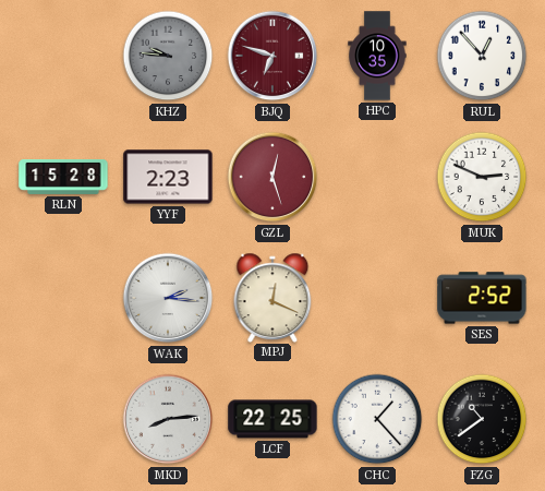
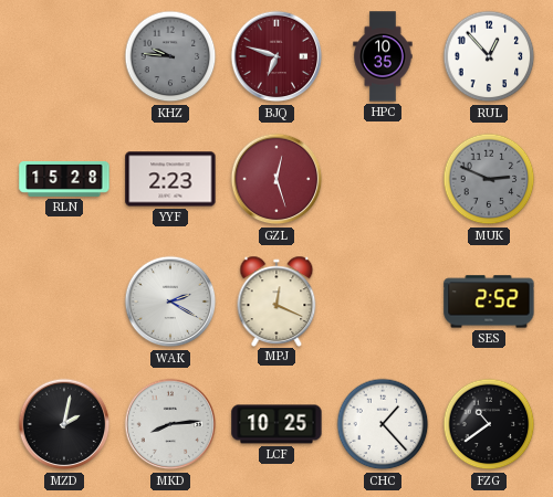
MUK dial: white -> grey (489, 179)
WAK: 2:16 -> 2:20 (170, 302)
MZD: none -> 2:02 (64, 424)
LCF: 22:25 -> 10:25 (276, 424)
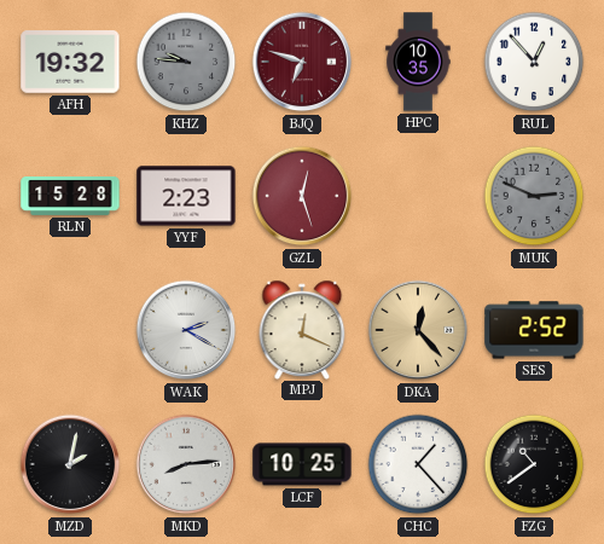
AFH: none -> 19:32 (70, 62)
DKA: none -> 12:23 (418, 330)
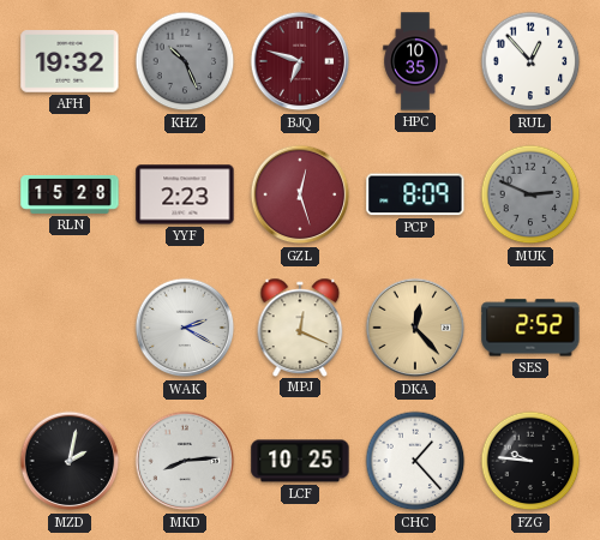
KHZ: 9:46 -> 10:26 (185, 61)
PCP: none -> 8:09 (415, 194)
FZG: 10:39 -> 9:46 (530, 461)
